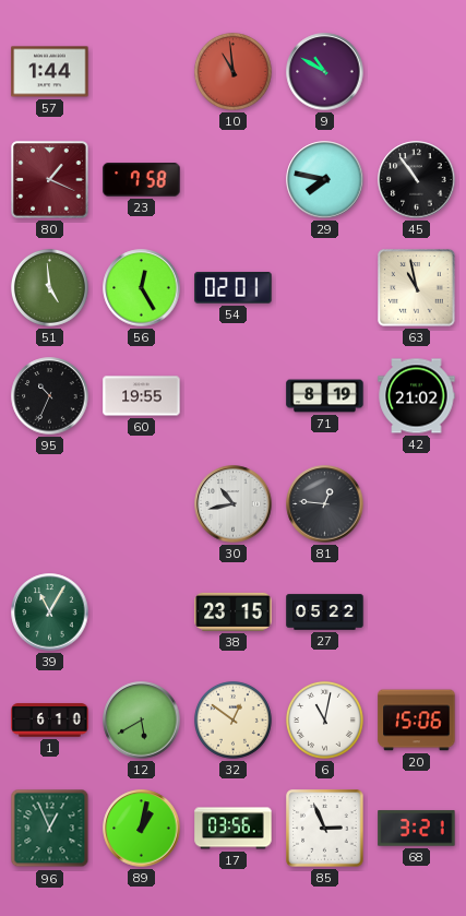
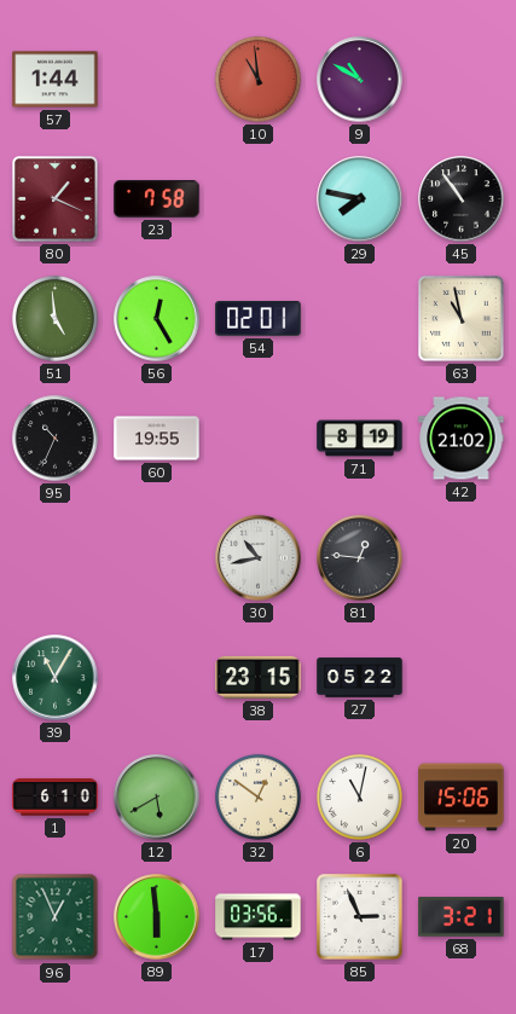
89: 1:02 -> 5:59 (157, 917)
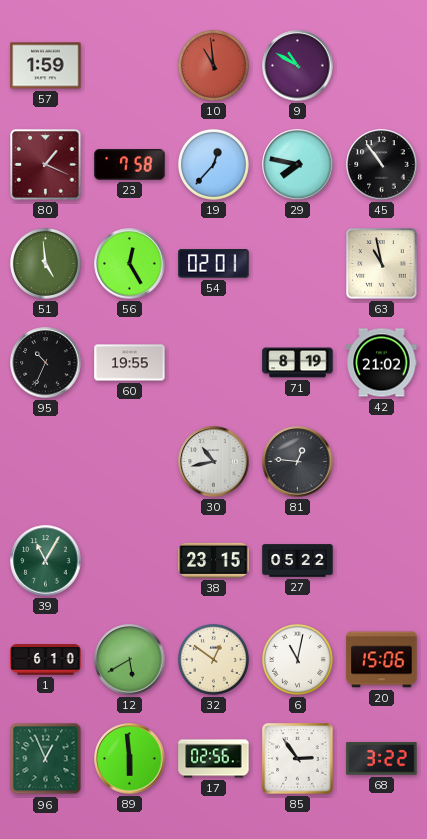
57: 1:44 -> 1:59 (46, 66)
19: none -> 12:37 (213, 164)
17: 03:56 -> 02:56 (214, 759)
85: 2:56 -> 2:54 (298, 759)
68: 3:21 -> 3:22 (382, 759)
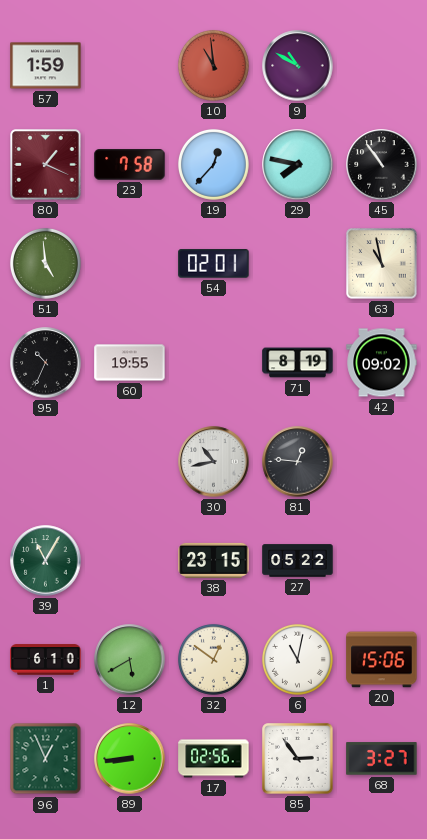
56: 12:25 -> none (130, 264)
42: 21:02 -> 09:02 (382, 363)
89: 5:59 -> 8:44 (130, 759)
68: 3:22 -> 3:27 (382, 759)
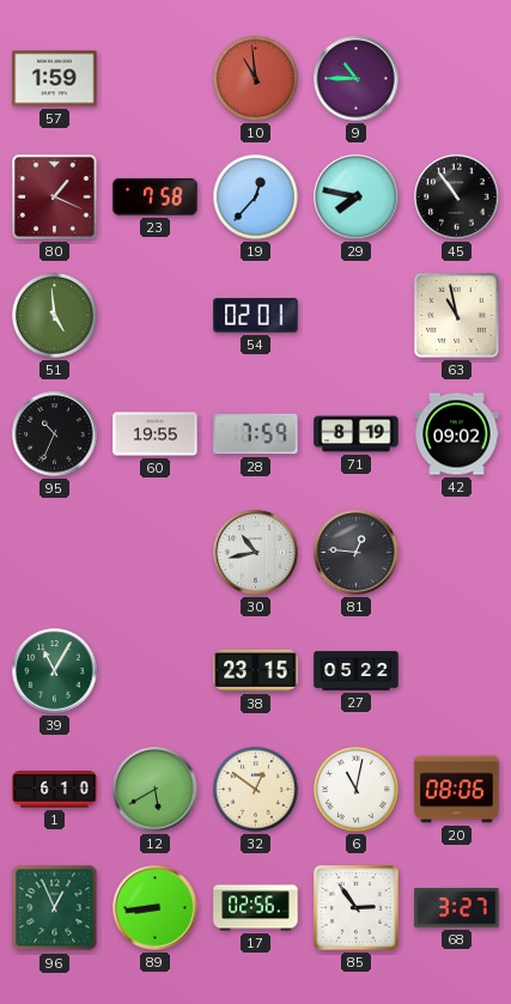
9: 10:50 -> 10:45 (357, 79)
28: none -> 7:59 (256, 434)
20: 15:06 -> 08:06 (457, 790)
